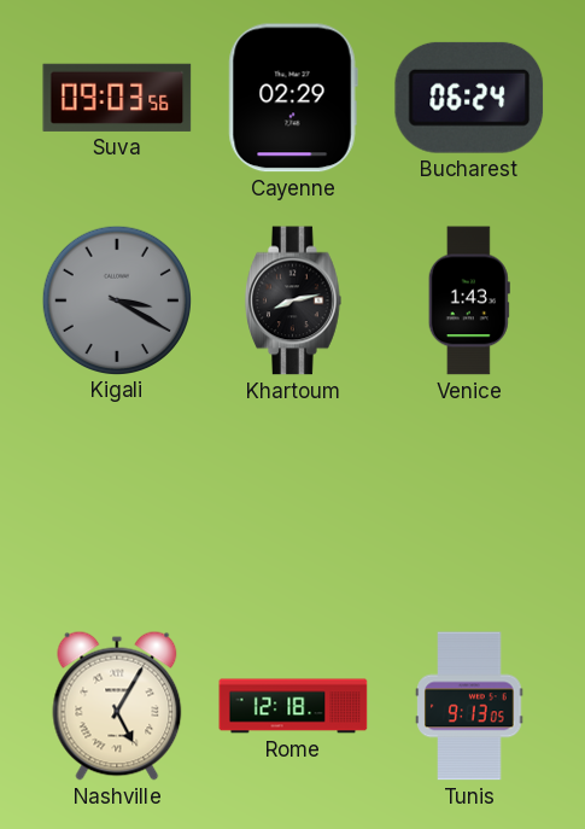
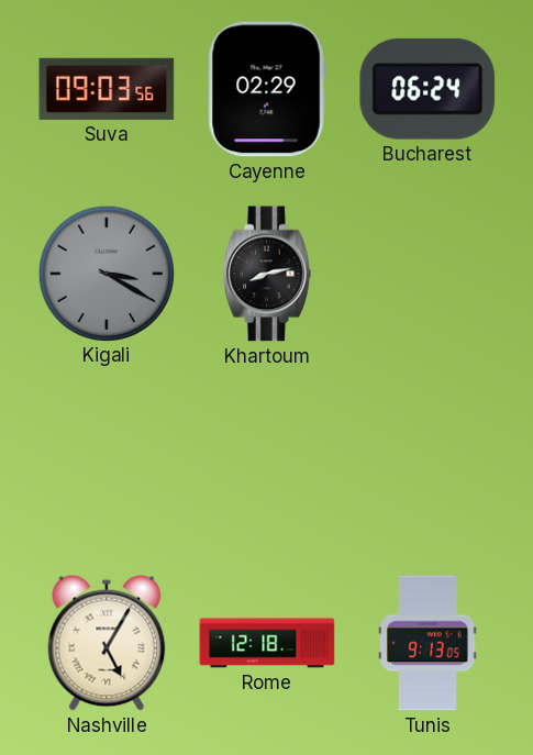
Venice: 1:43 -> none (469, 300)
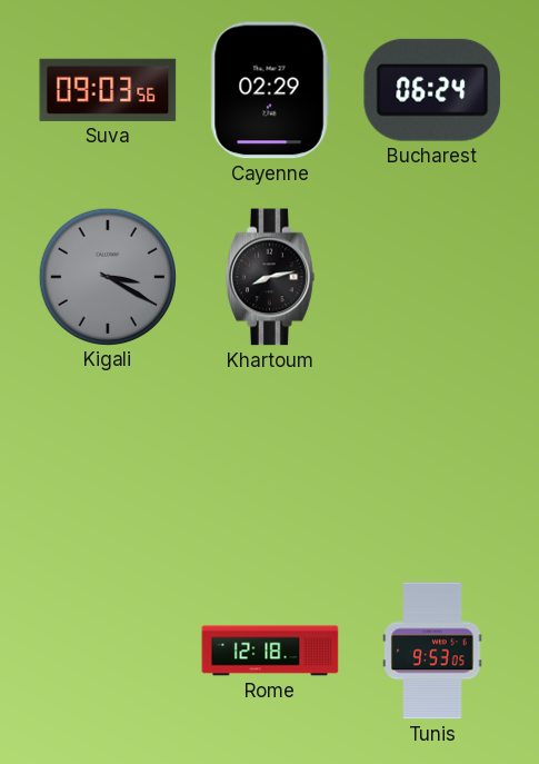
Nashville: 5:05 -> none (107, 643)
Tunis: 9:13 -> 9:53 (432, 651)
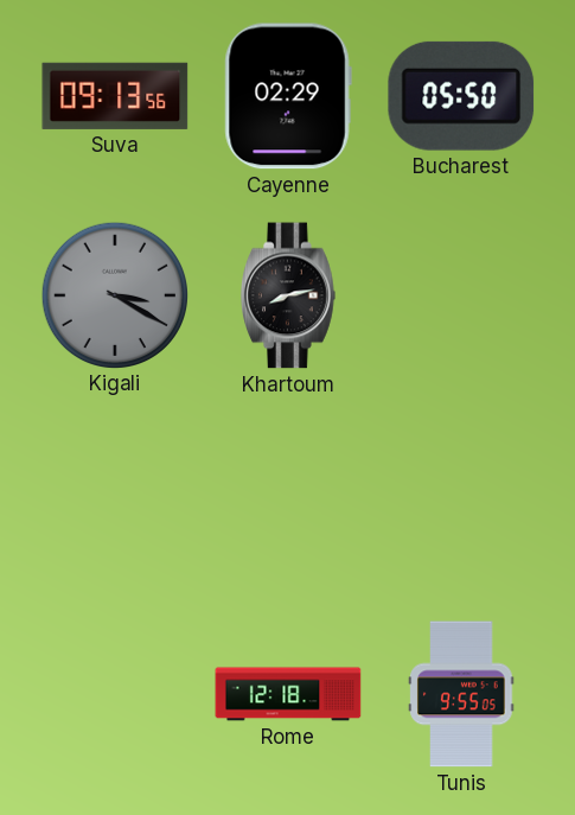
Suva: 09:03 -> 09:13 (115, 96)
Bucharest: 06:24 -> 05:50 (461, 96)
Tunis: 9:53 -> 9:55 (461, 694)
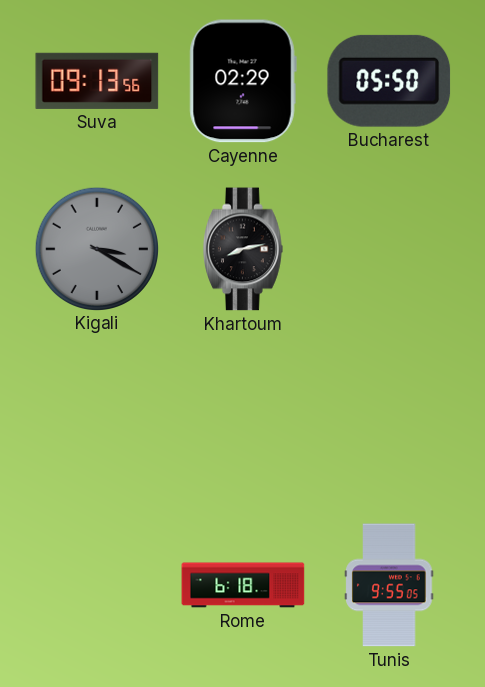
Rome: 12:18 -> 6:18 (243, 585)
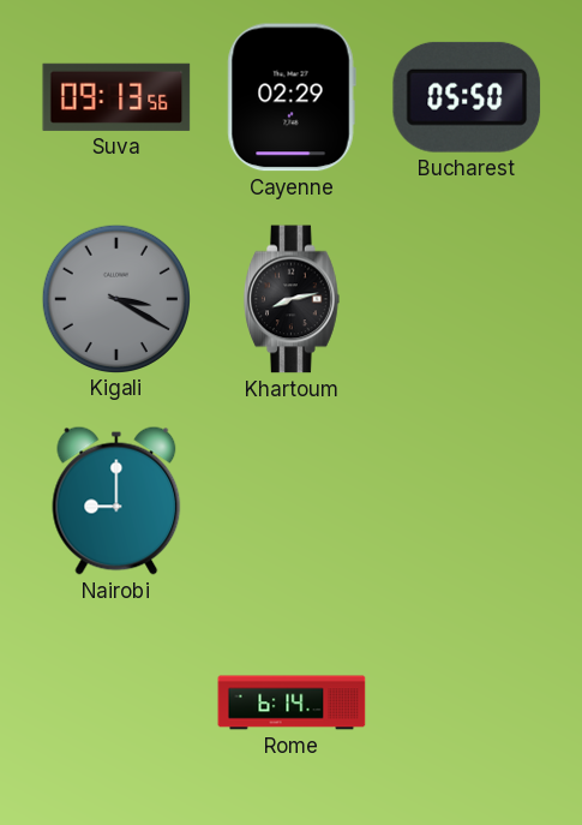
Nairobi: none -> 9:00 (116, 501)
Rome: 6:18 -> 6:14 (292, 703)
Tunis: 9:55 -> none (389, 585)
